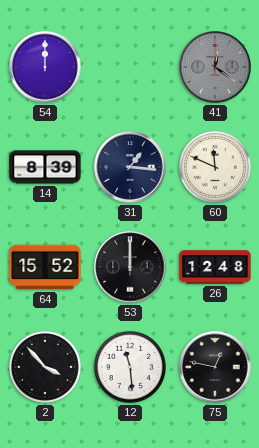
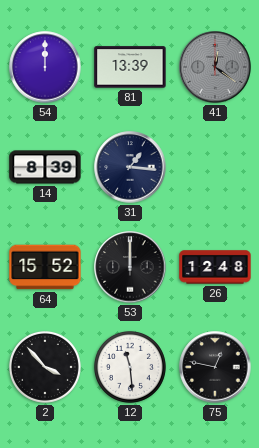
81: none -> 13:39 (130, 67)
60: 11:49 -> none (215, 167)
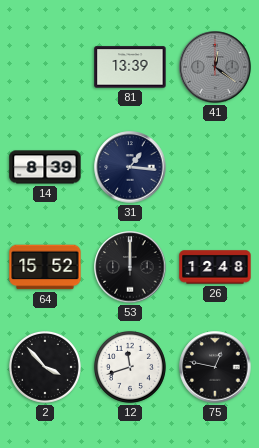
54: 12:00 -> none (45, 67)
12: 11:29 -> 11:42 (130, 367)
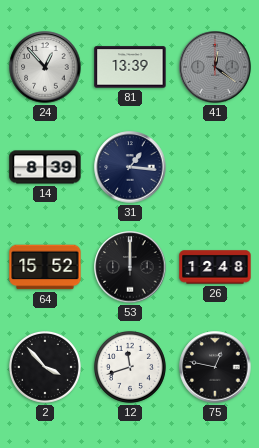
24: none -> 12:53 (45, 67)
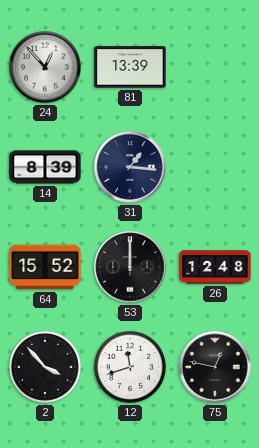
41: 12:21 -> none (215, 67)
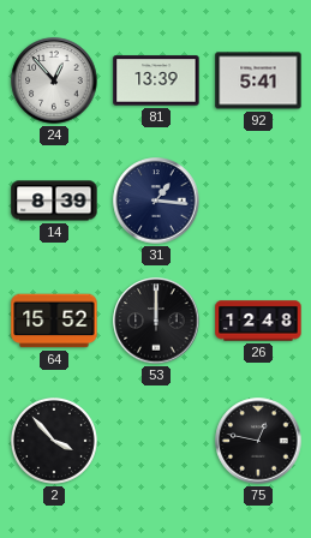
92: none -> 5:41 (258, 80)
12: 11:42 -> none (130, 367)
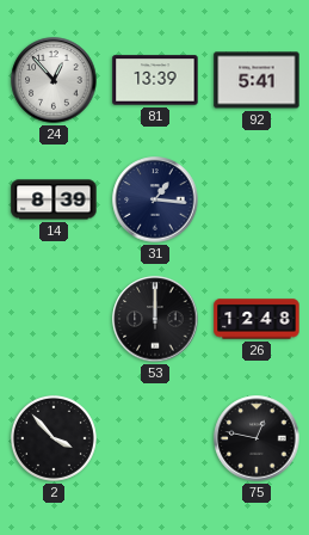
64: 15:52 -> none (54, 321)
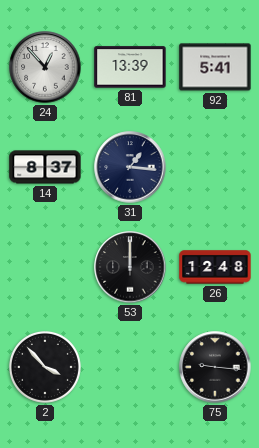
14: 8:39 -> 8:37 (45, 167)
75: 12:47 -> 9:16 (215, 367)
